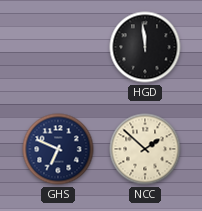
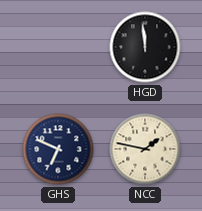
NCC: 1:52 -> 1:47 (145, 149)
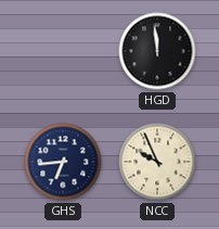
GHS: 6:49 -> 6:44 (63, 162)
NCC: 1:47 -> 9:56 (157, 162)
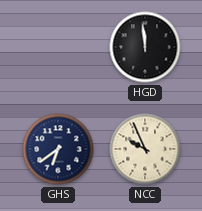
GHS: 6:44 -> 6:39 (58, 149)
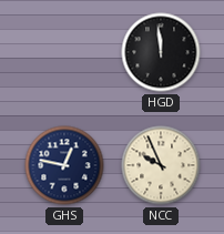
GHS: 6:39 -> 12:47 (64, 165)
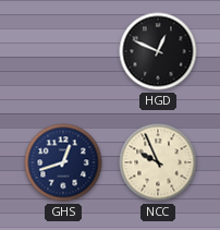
HGD: 11:59 -> 12:49 (158, 51)
GHS: 12:47 -> 12:42 (63, 162)
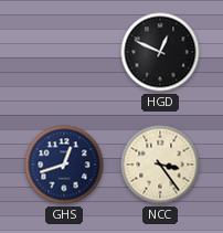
NCC: 9:56 -> 3:24 (160, 165)
